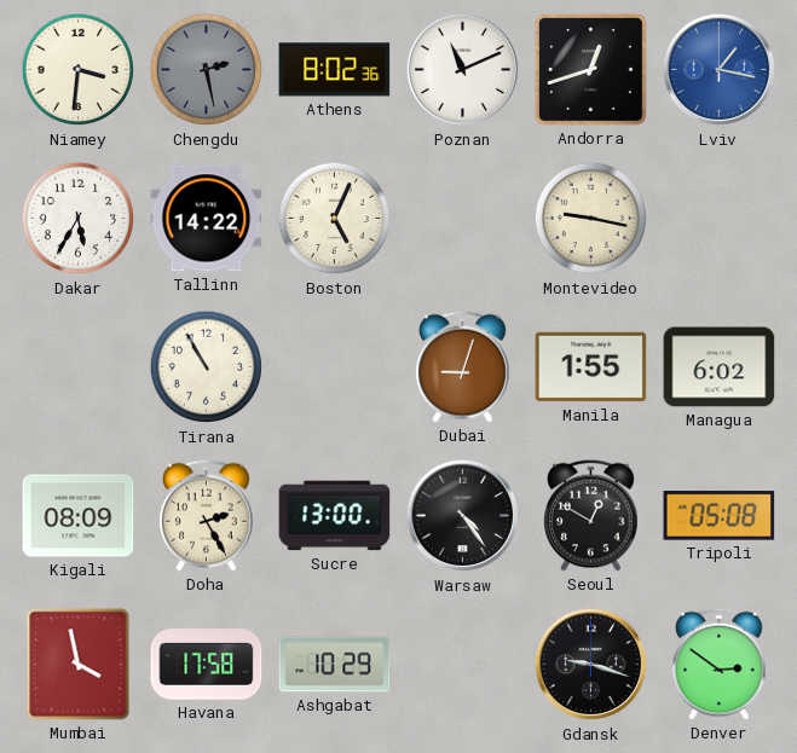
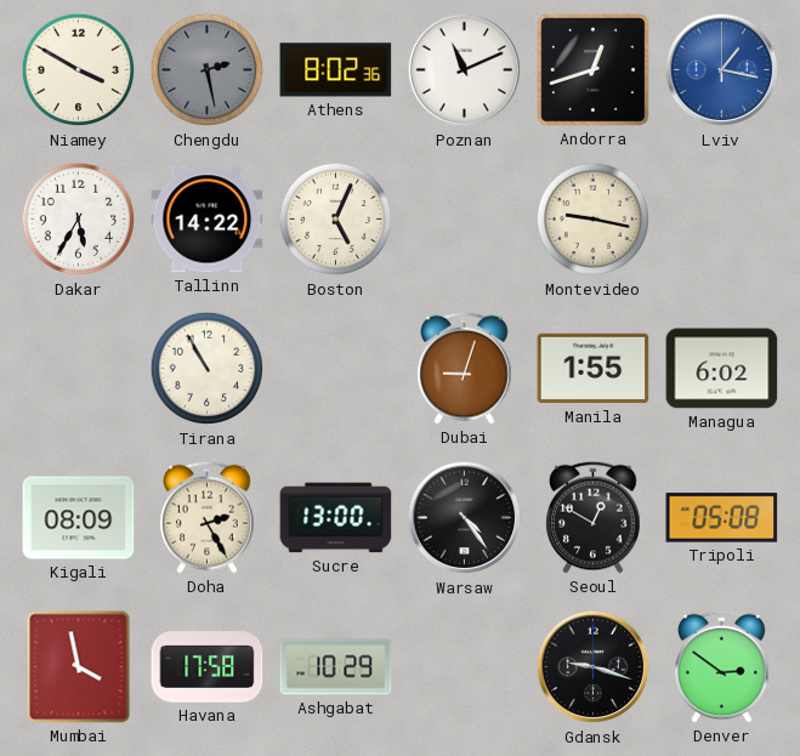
Niamey: 3:31 -> 3:50 (79, 70)
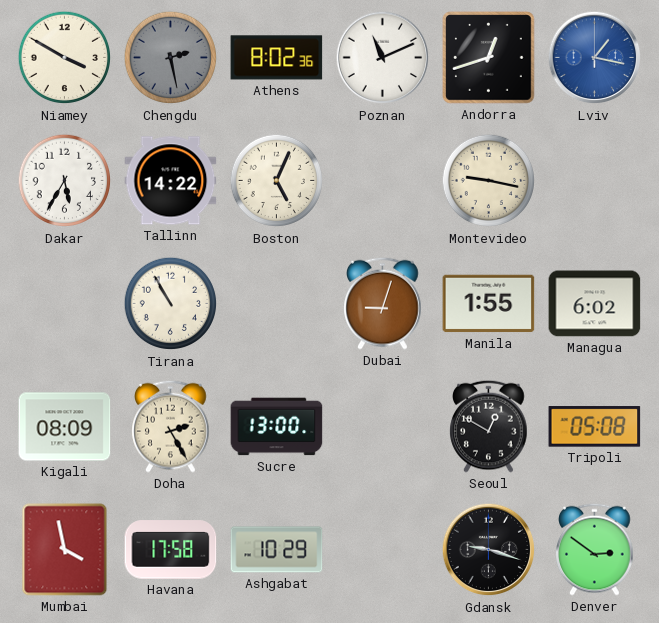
Warsaw: 4:24 -> none (465, 518)
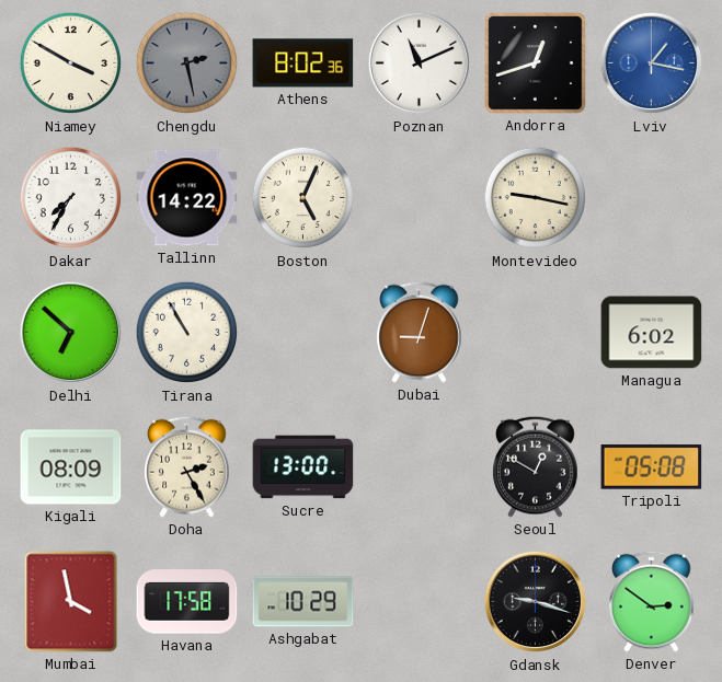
Dakar: 5:35 -> 7:35 (71, 198)
Delhi: none -> 6:52 (71, 333)
Manila: 1:55 -> none (489, 304)
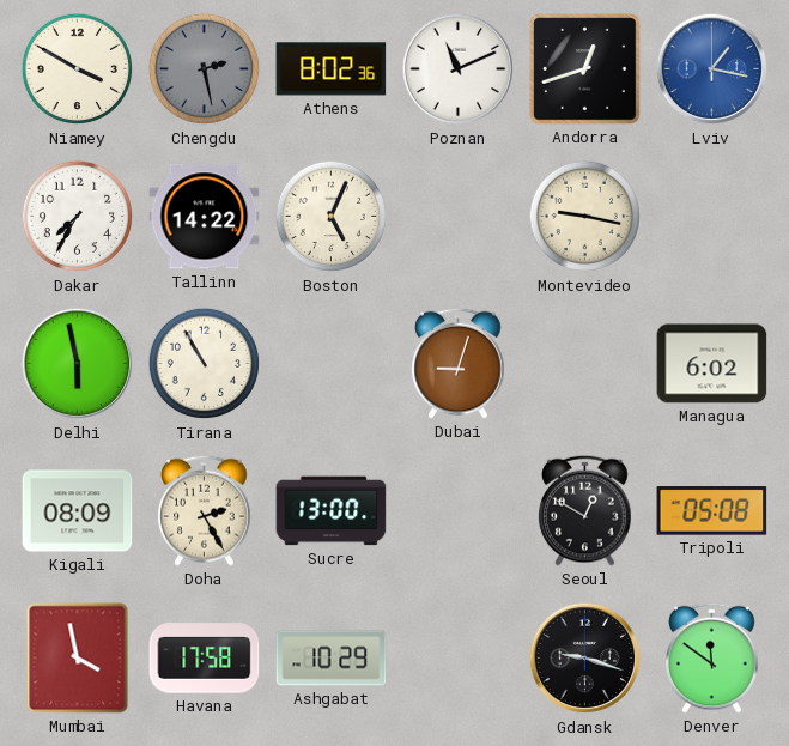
Delhi: 6:52 -> 5:58 (78, 364)
Denver: 2:51 -> 11:51 (712, 657)
